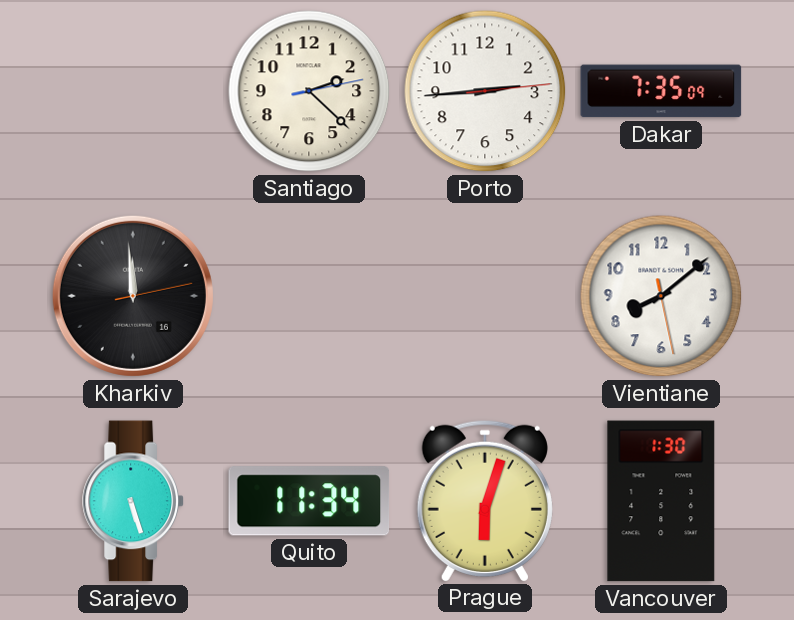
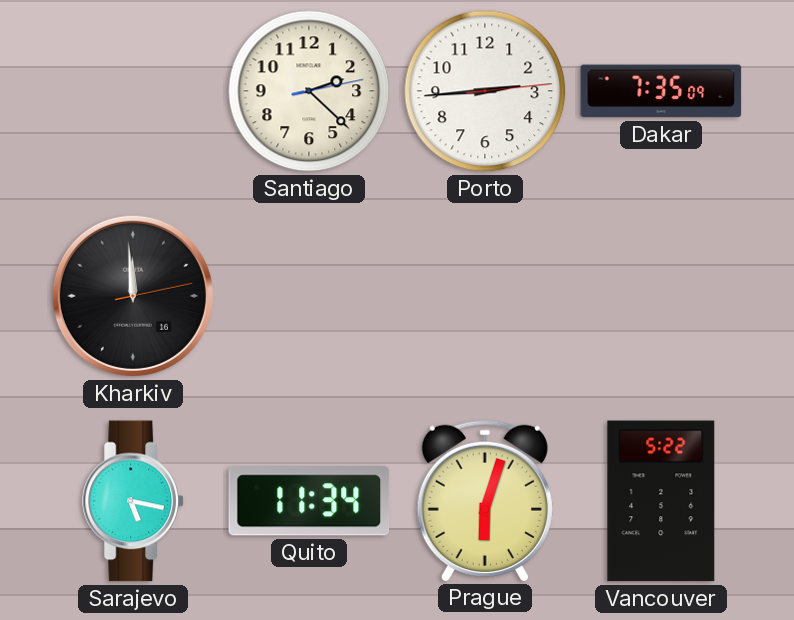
Vientiane: 8:08 -> none (661, 296)
Sarajevo: 5:27 -> 5:17 (133, 501)
Vancouver: 1:30 -> 5:22 (661, 501)
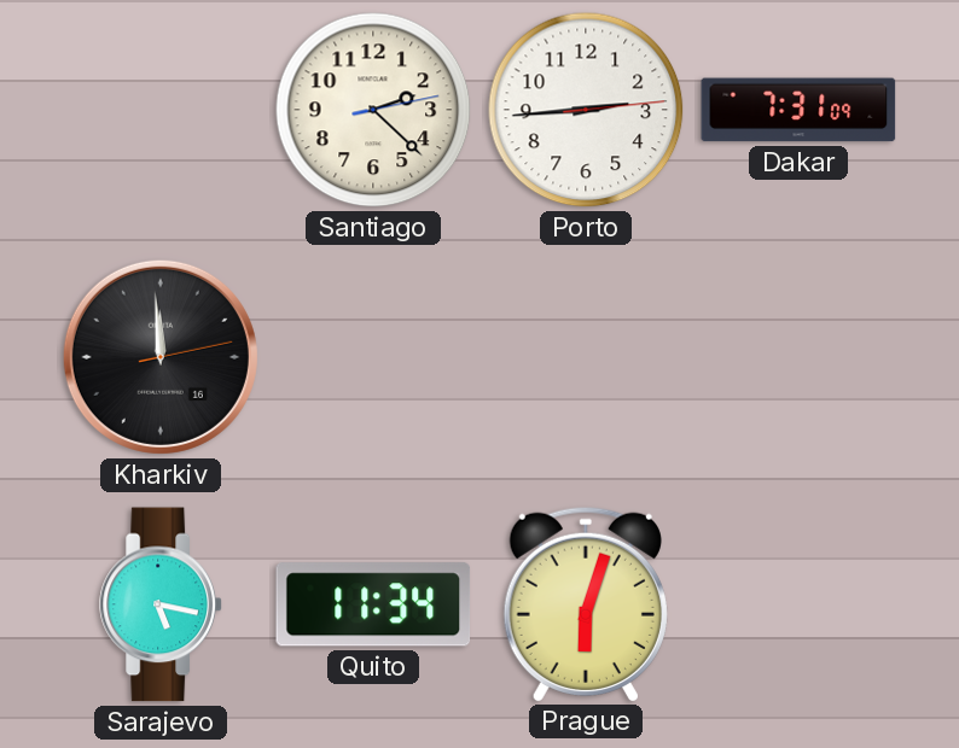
Dakar: 7:35 -> 7:31 (798, 110)
Vancouver: 5:22 -> none (661, 501)
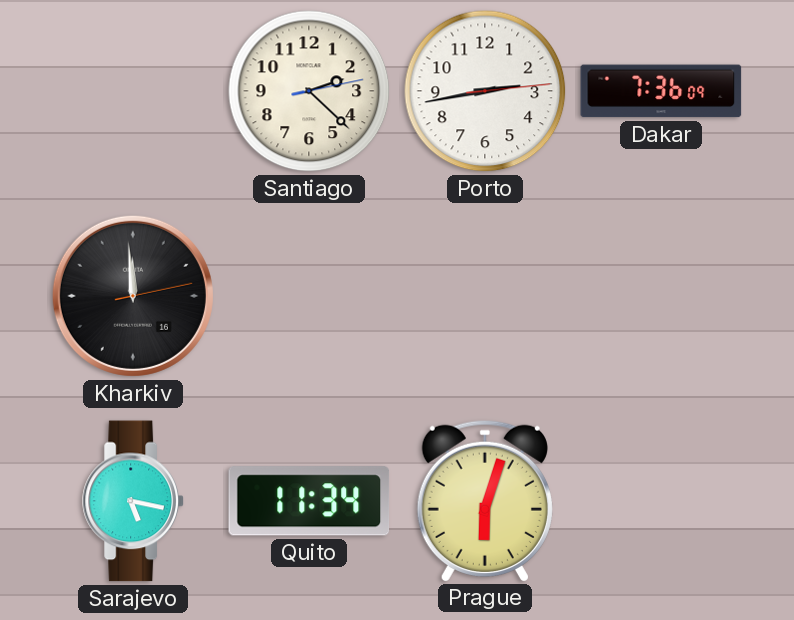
Porto: 2:44 -> 2:43 (485, 91)
Dakar: 7:31 -> 7:36 (661, 91)
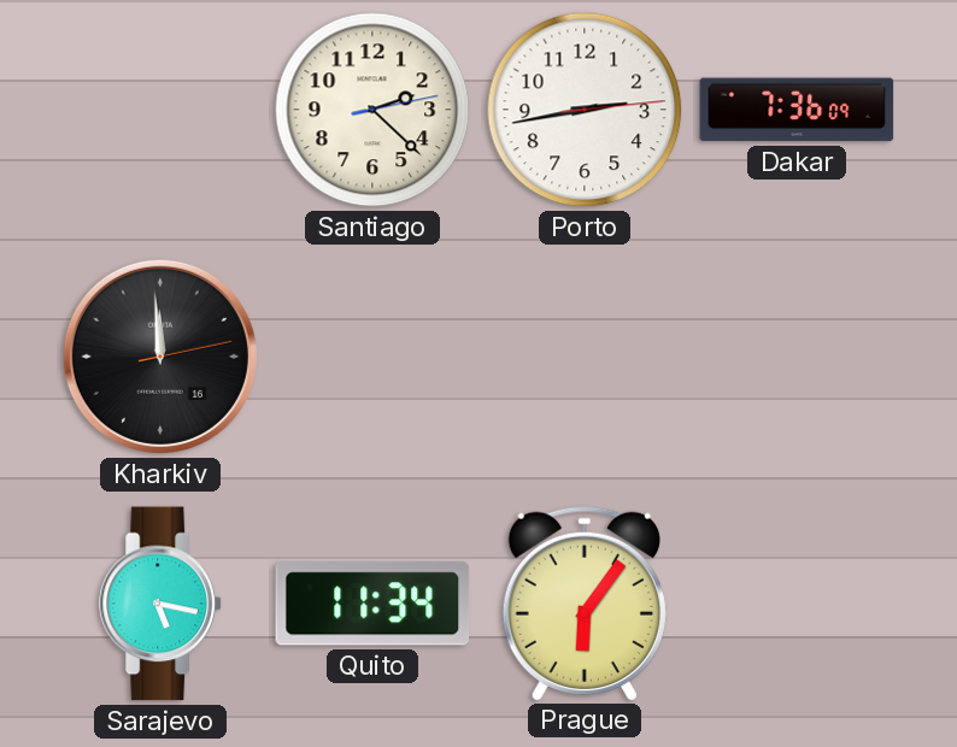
Prague: 6:03 -> 6:06 (585, 602)
